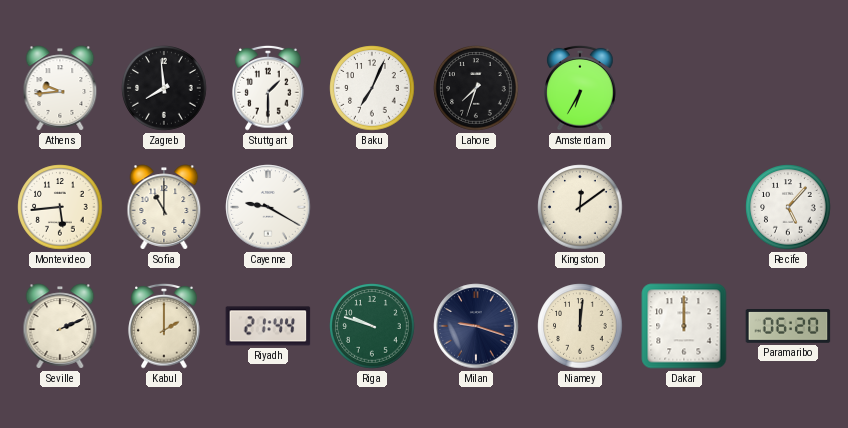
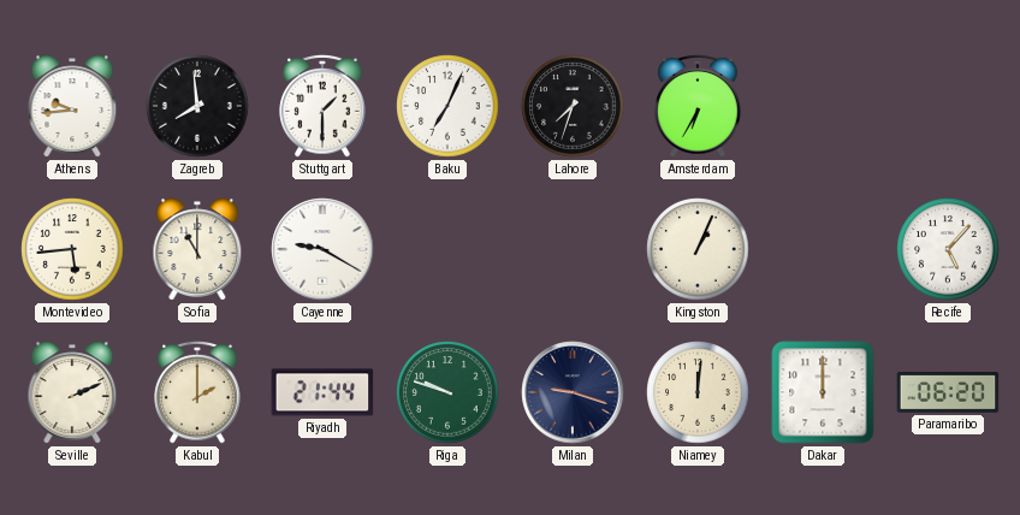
Kingston: 12:09 -> 1:04 (698, 249)
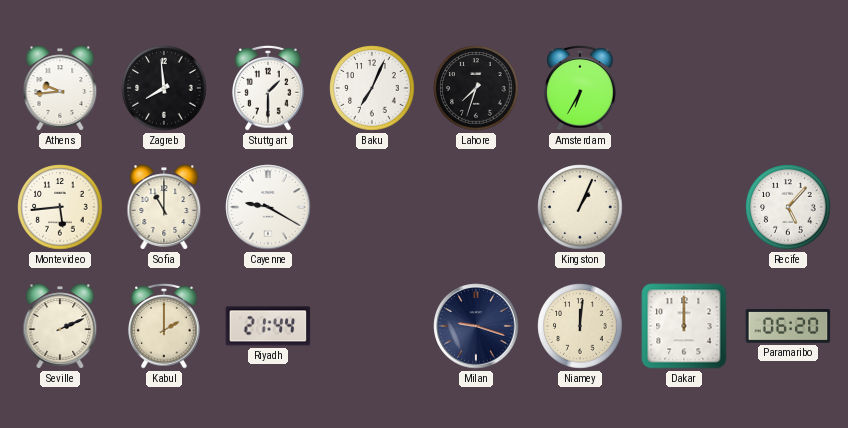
Riga: 9:48 -> none (447, 392)
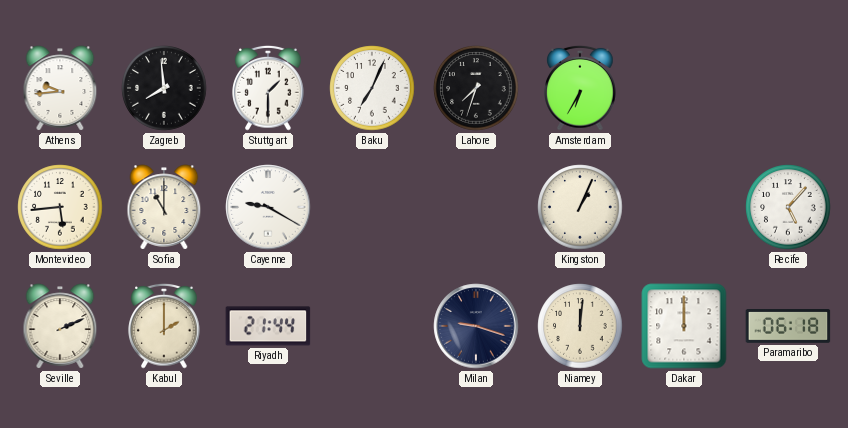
Paramaribo: 06:20 -> 06:18 (788, 327)
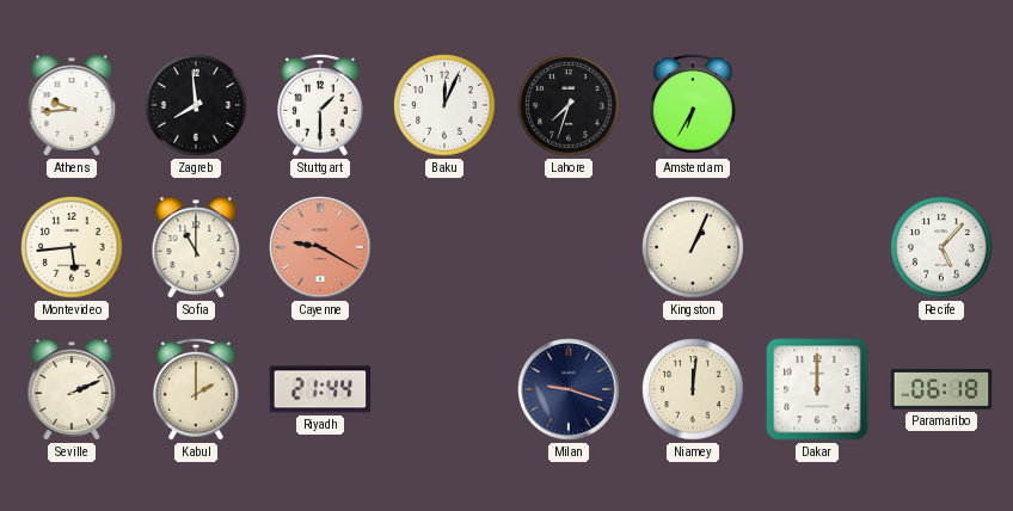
Baku: 7:04 -> 12:04 (444, 105)
Cayenne dial: white -> salmon (320, 247)
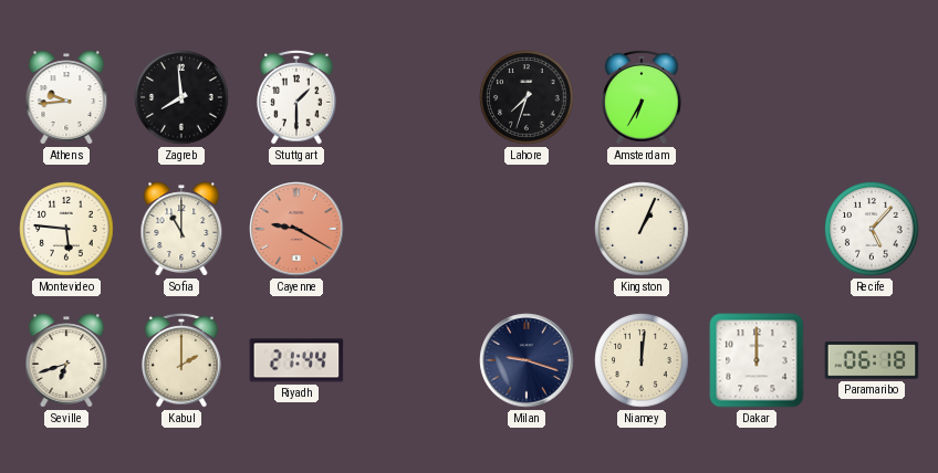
Baku: 12:04 -> none (444, 105)
Montevideo: 5:44 -> 5:46 (66, 229)
Seville: 2:11 -> 6:42 (66, 360)
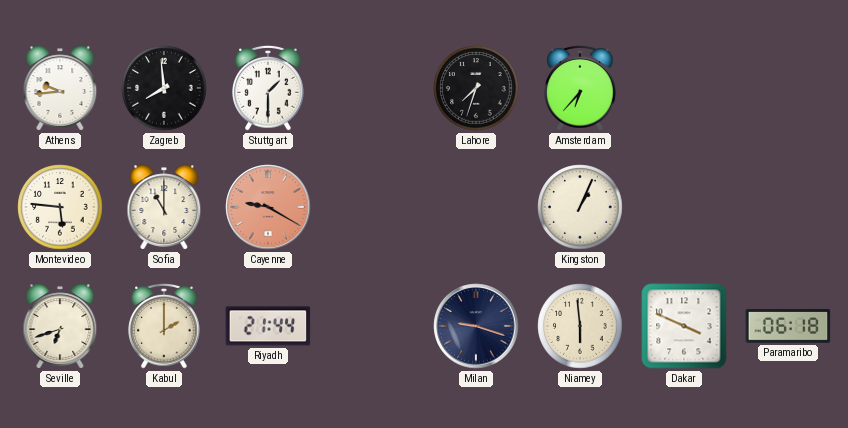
Amsterdam: 6:35 -> 6:37 (580, 88)
Recife: 5:07 -> none (872, 229)
Niamey: 12:01 -> 5:59 (580, 326)
Dakar: 12:00 -> 3:49 (684, 326)
